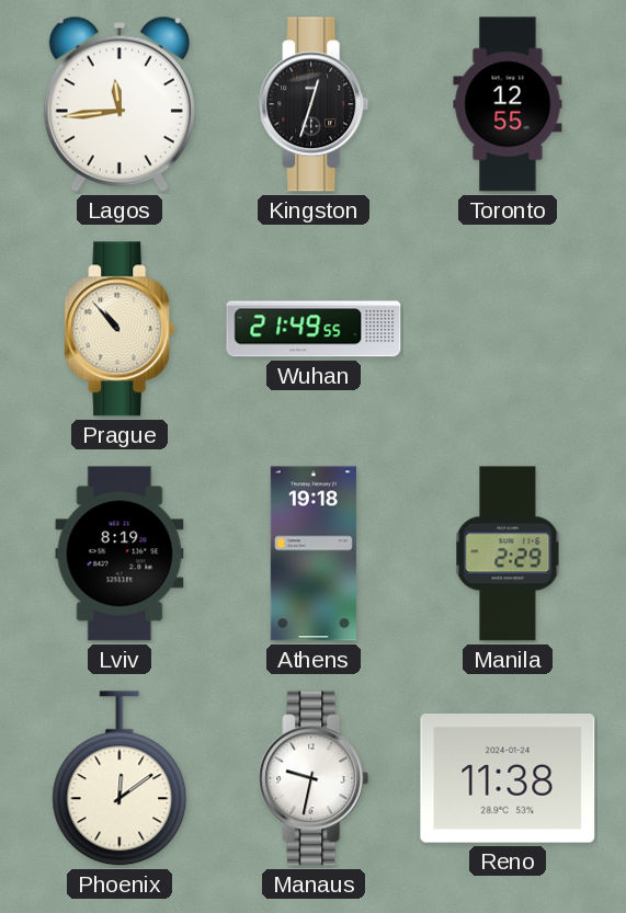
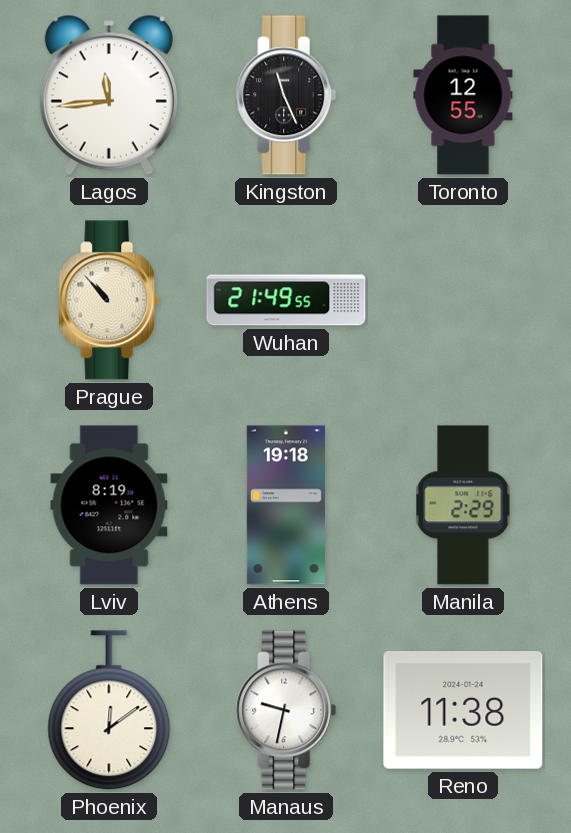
Kingston: 12:33 -> 11:26 (286, 95)
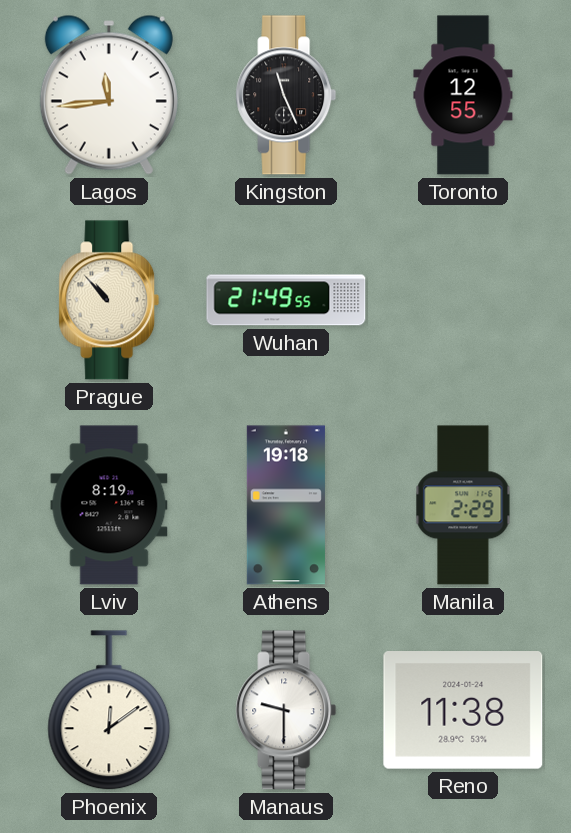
Manaus: 9:32 -> 9:30 (286, 710)
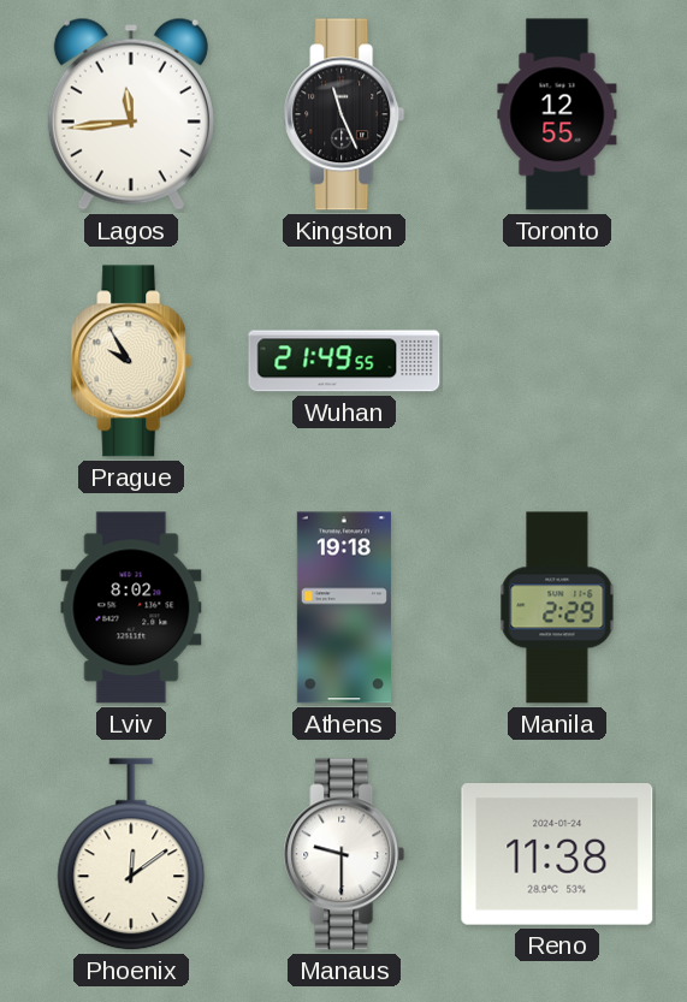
Prague: 10:53 -> 9:55 (131, 361)
Lviv: 8:19 -> 8:02 (131, 607)
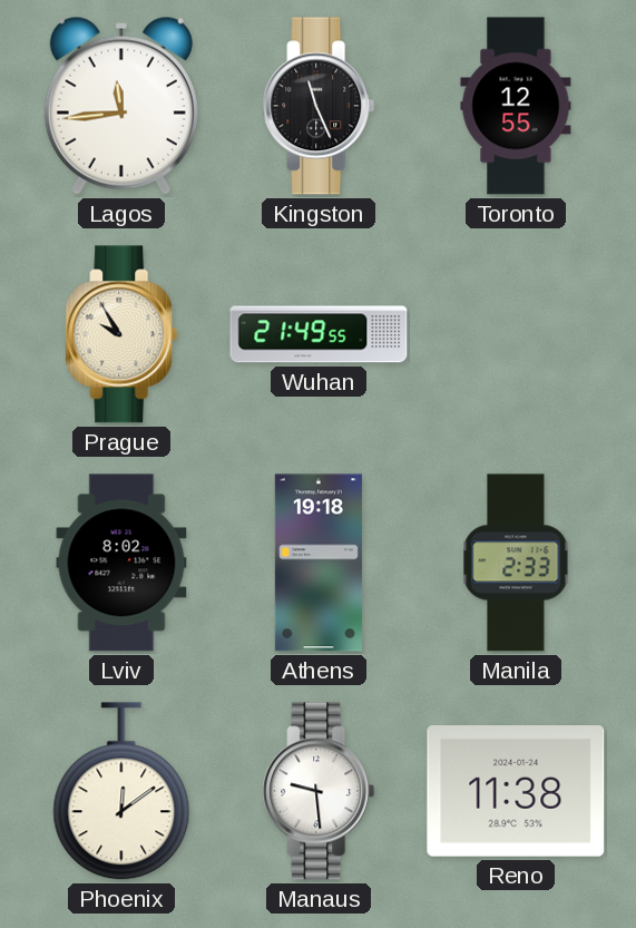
Manila: 2:29 -> 2:33 (516, 563)
Manaus: 9:30 -> 9:29 (319, 791)
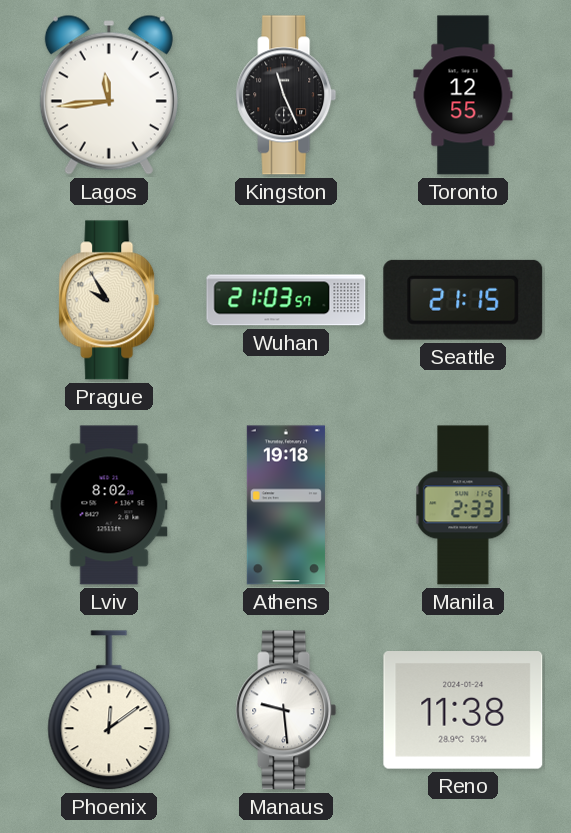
Wuhan: 21:49 -> 21:03 (286, 300)
Seattle: none -> 21:15 (463, 300)
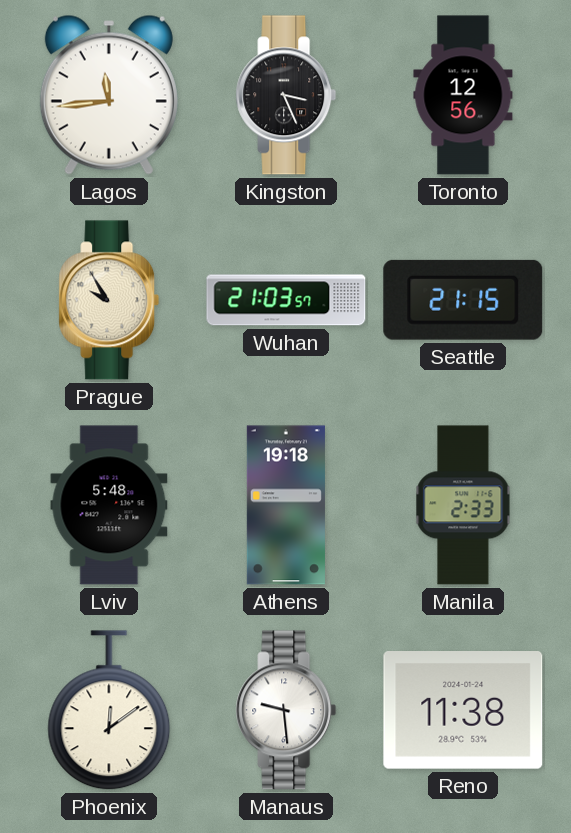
Kingston: 11:26 -> 3:26 (286, 95)
Toronto: 12:55 -> 12:56 (463, 95)
Lviv: 8:02 -> 5:48 (109, 505)
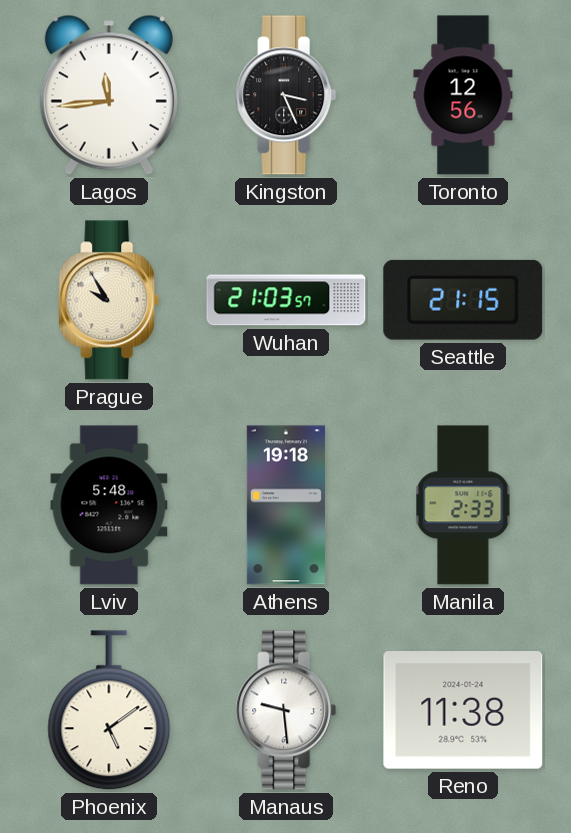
Phoenix: 12:09 -> 5:09 (109, 711)
